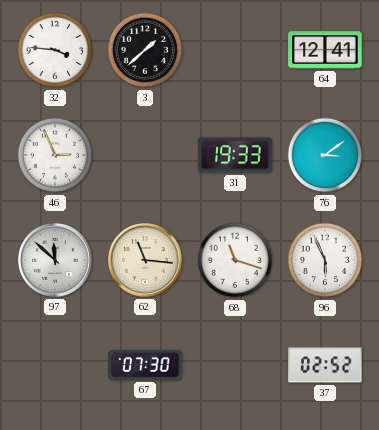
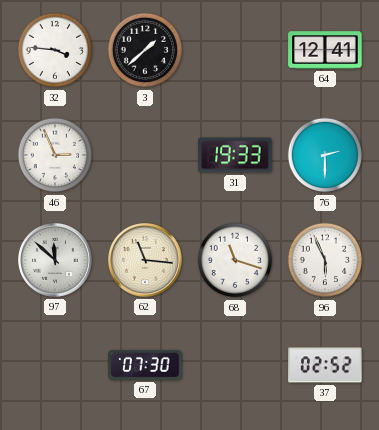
76: 3:09 -> 2:30 (325, 155)
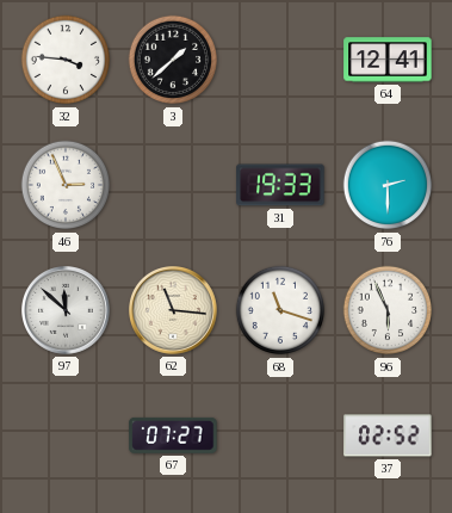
67: 07:30 -> 07:27 (173, 435)
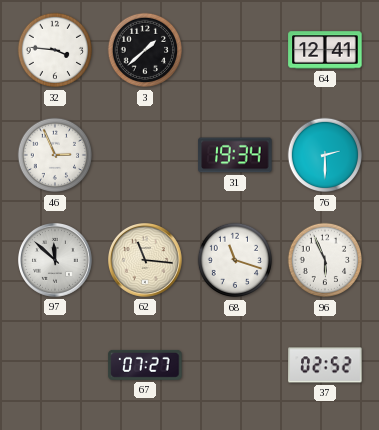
31: 19:33 -> 19:34 (235, 155)
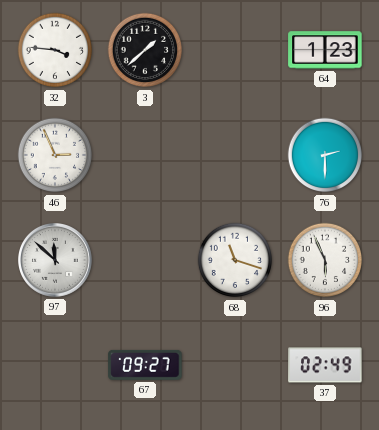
64: 12:41 -> 1:23 (325, 50)
31: 19:34 -> none (235, 155)
62: 11:16 -> none (146, 261)
67: 07:27 -> 09:27 (145, 365)
37: 02:52 -> 02:49 (325, 365)
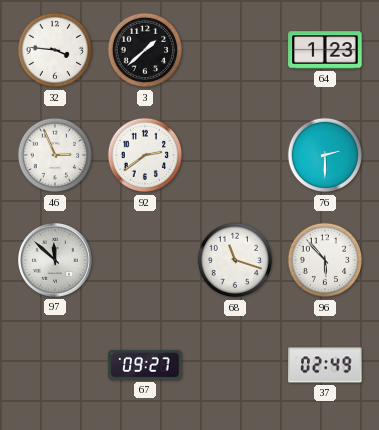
92: none -> 2:39 (145, 155)
96: 5:56 -> 5:53 (325, 260)
